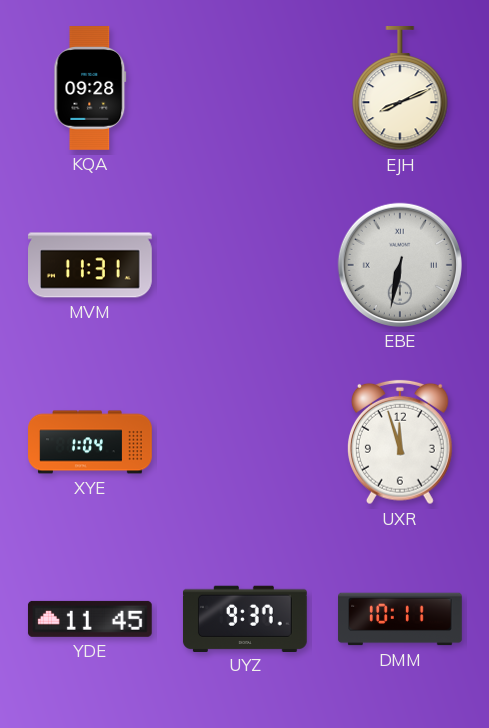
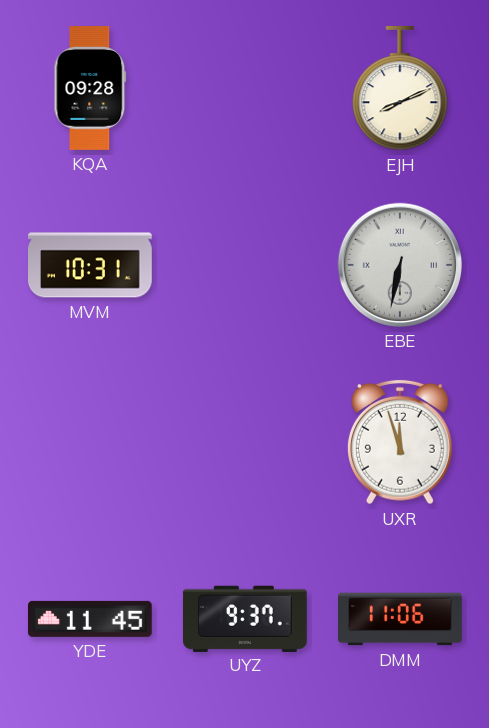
MVM: 11:31 -> 10:31 (91, 265)
XYE: 1:04 -> none (90, 442)
DMM: 10:11 -> 11:06 (400, 619)
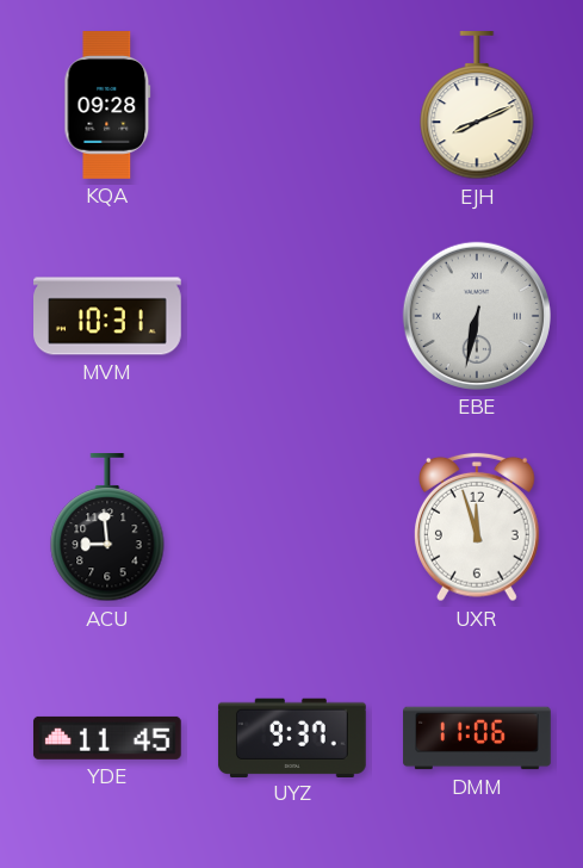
ACU: none -> 8:59 (107, 528)
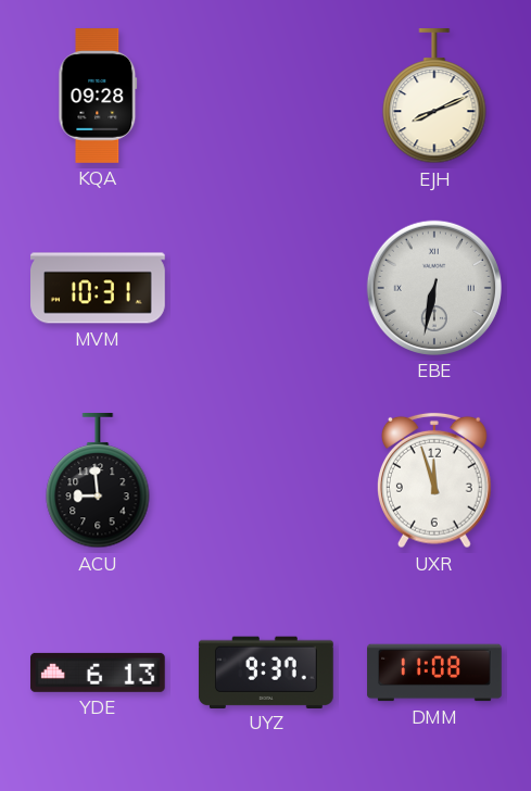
YDE: 11:45 -> 6:13 (98, 673)
DMM: 11:06 -> 11:08 (434, 673)
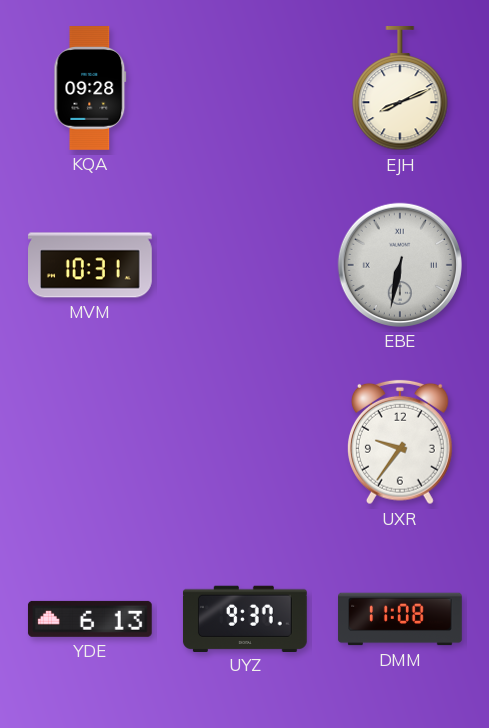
ACU: 8:59 -> none (98, 481)
UXR: 11:57 -> 9:36 (400, 442)
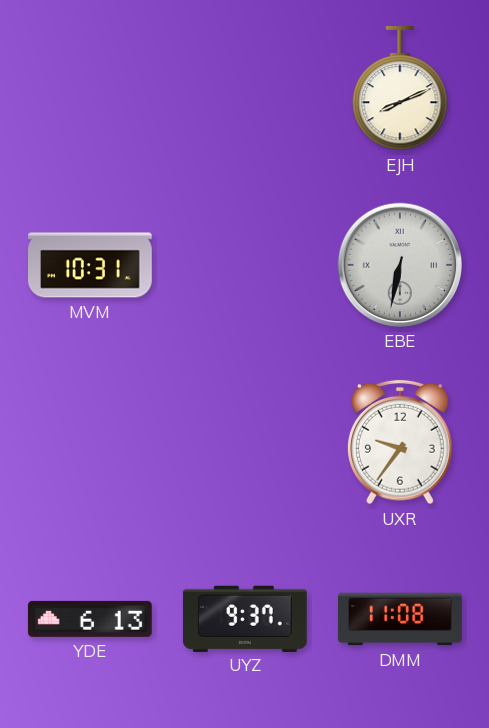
KQA: 09:28 -> none (90, 89)
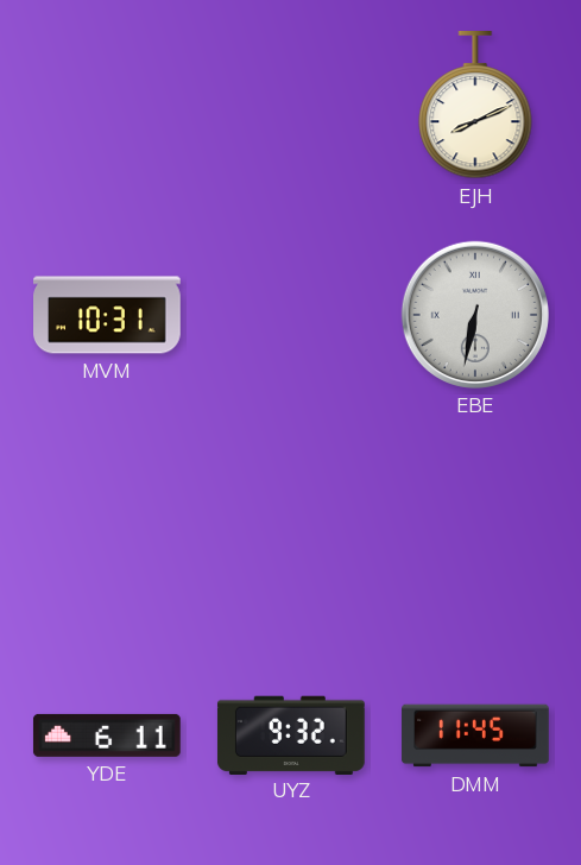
UXR: 9:36 -> none (400, 442)
YDE: 6:13 -> 6:11 (107, 735)
UYZ: 9:37 -> 9:32 (291, 734)
DMM: 11:08 -> 11:45 (475, 735)
